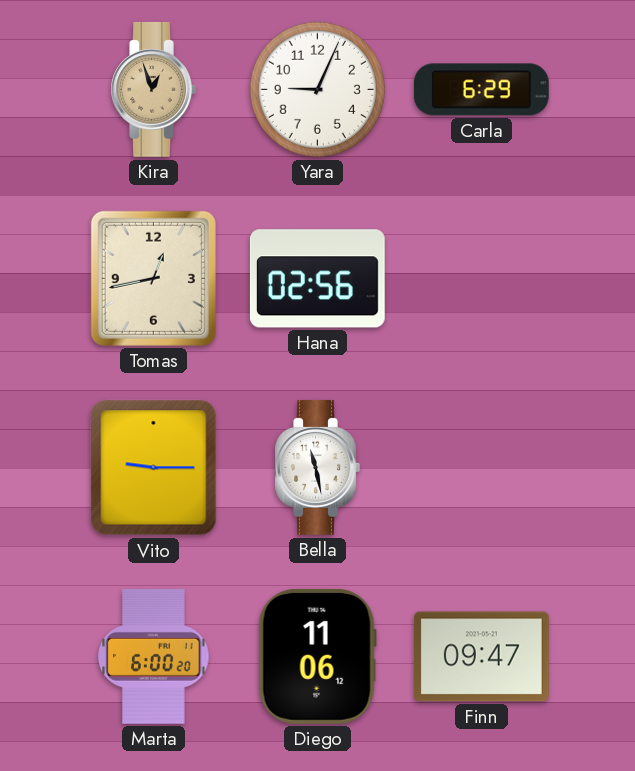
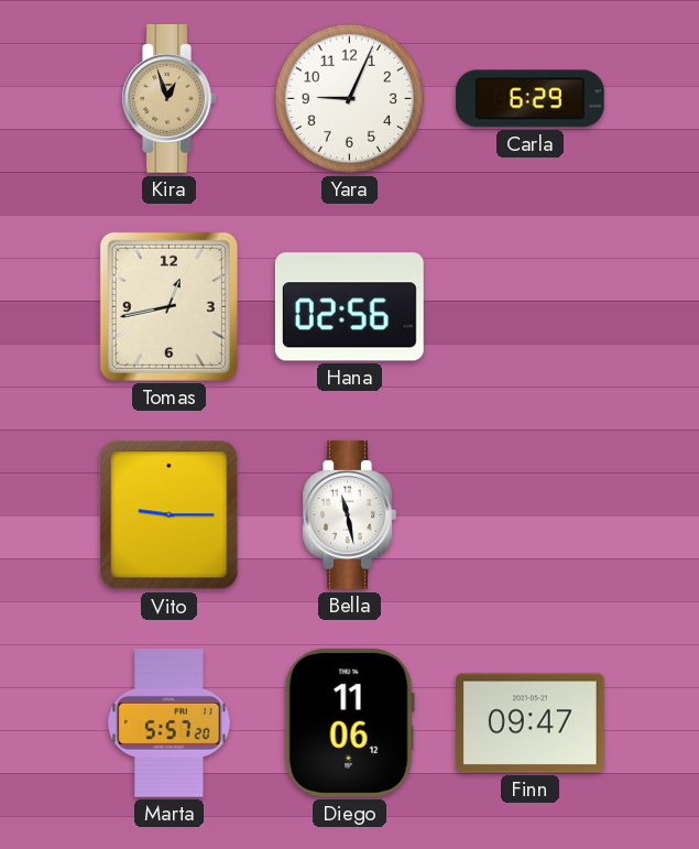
Marta: 6:00 -> 5:57 (170, 722)
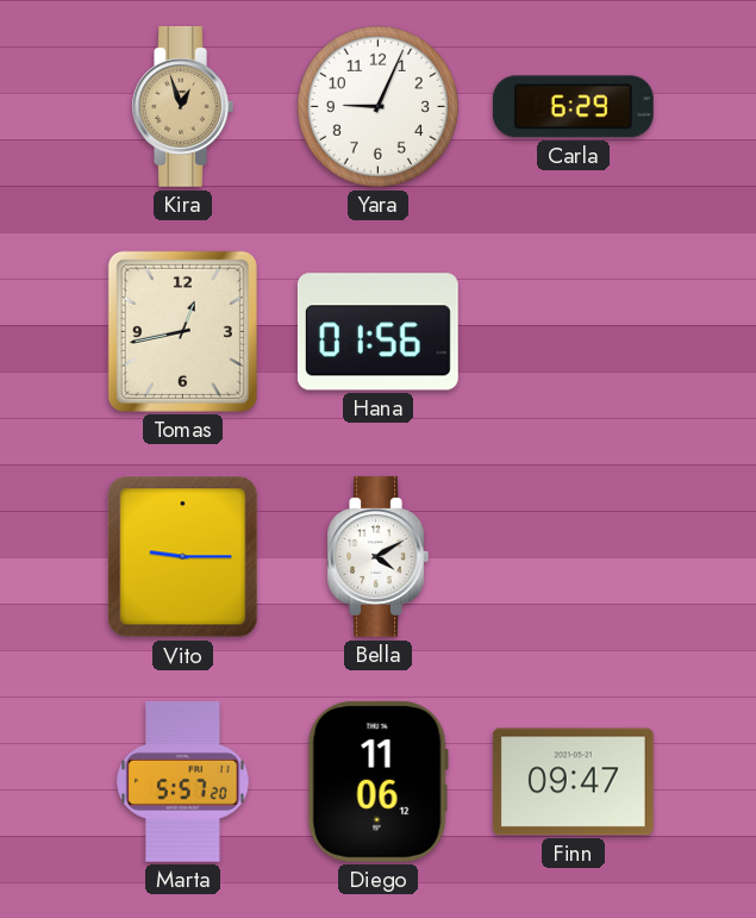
Hana: 02:56 -> 01:56 (377, 332)
Bella: 11:28 -> 4:10 (377, 556)
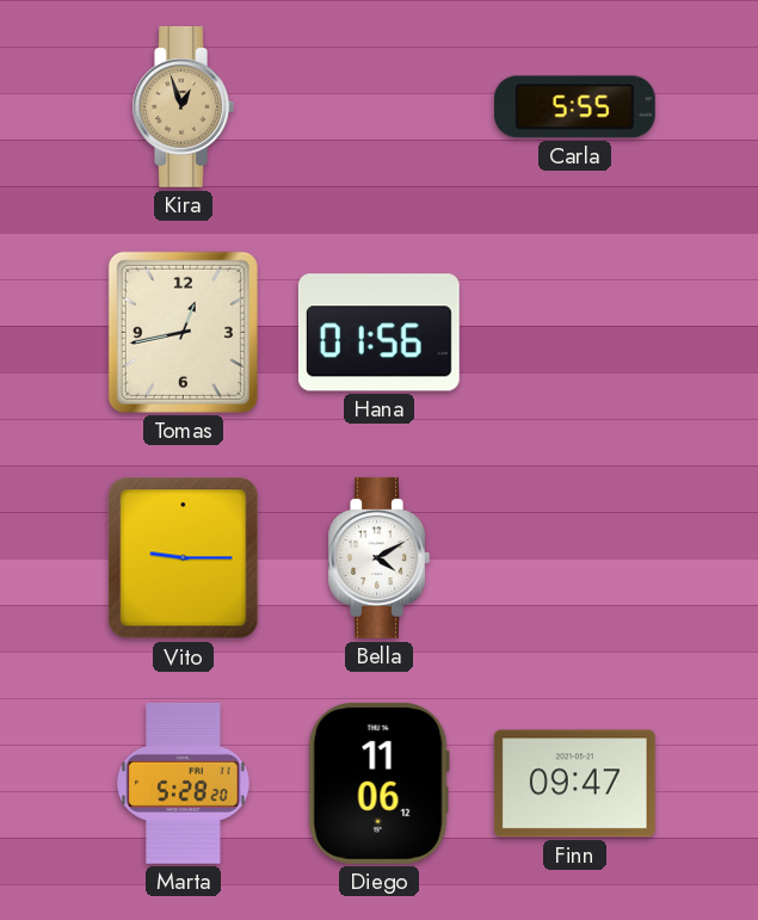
Yara: 9:04 -> none (377, 106)
Carla: 6:29 -> 5:55 (574, 107)
Marta: 5:57 -> 5:28 (184, 783)
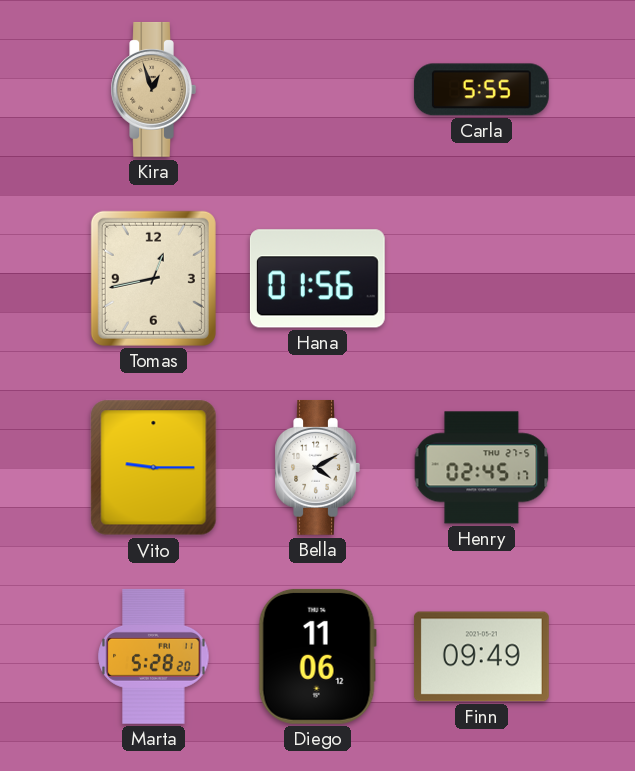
Henry: none -> 02:45 (482, 468)
Finn: 09:47 -> 09:49 (481, 657)
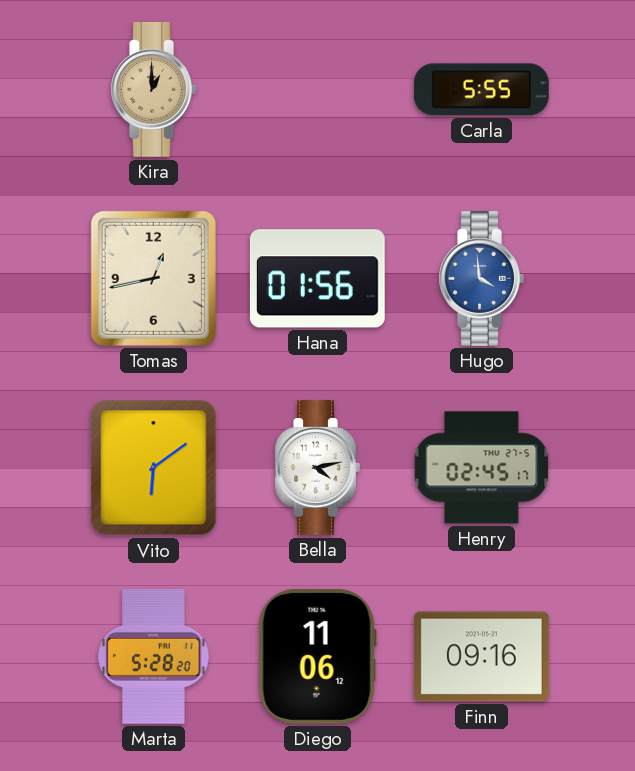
Kira: 12:57 -> 1:00 (153, 89)
Hugo: none -> 3:59 (481, 278)
Vito: 9:15 -> 6:09 (154, 468)
Bella: 4:10 -> 4:13 (317, 467)
Finn: 09:49 -> 09:16 (481, 657)
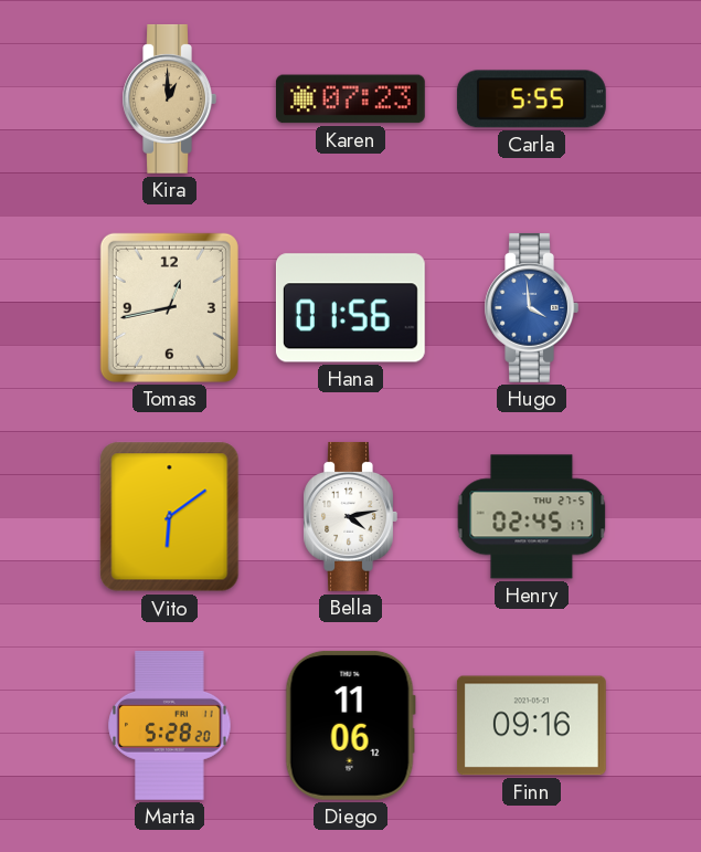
Karen: none -> 07:23 (350, 99)
